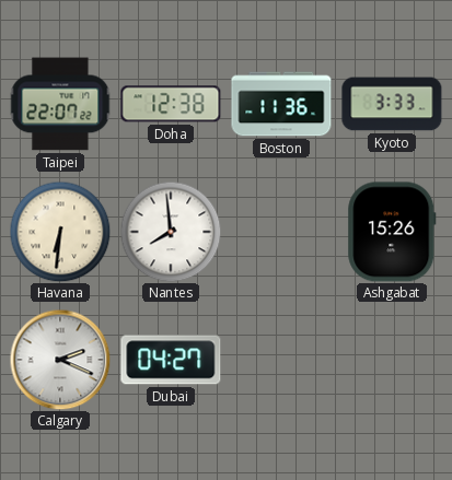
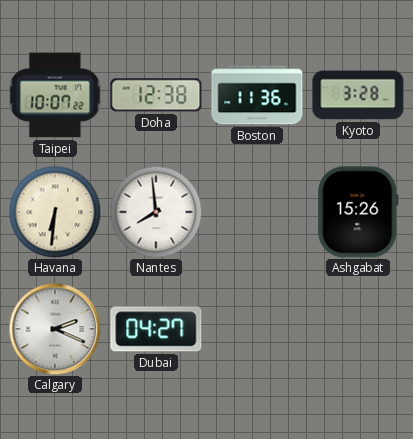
Taipei: 22:07 -> 10:07 (55, 95)
Kyoto: 3:33 -> 3:28 (358, 95)
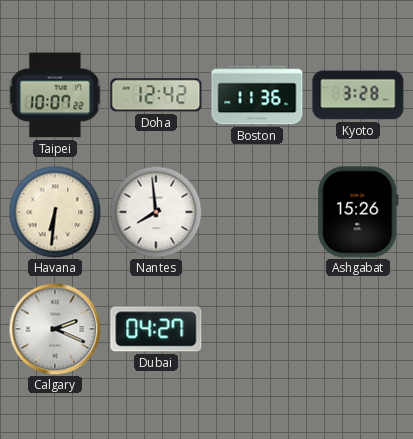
Doha: 12:38 -> 12:42 (156, 95)
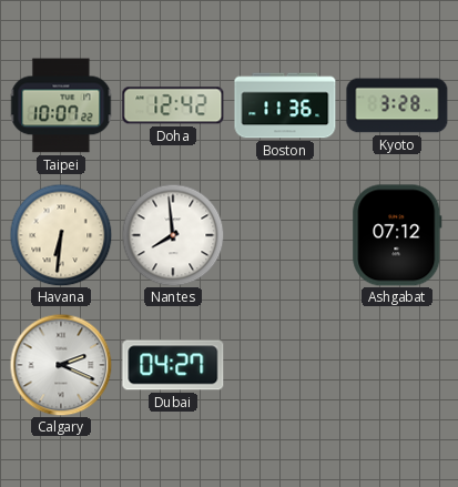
Ashgabat: 15:26 -> 07:12 (397, 235)
